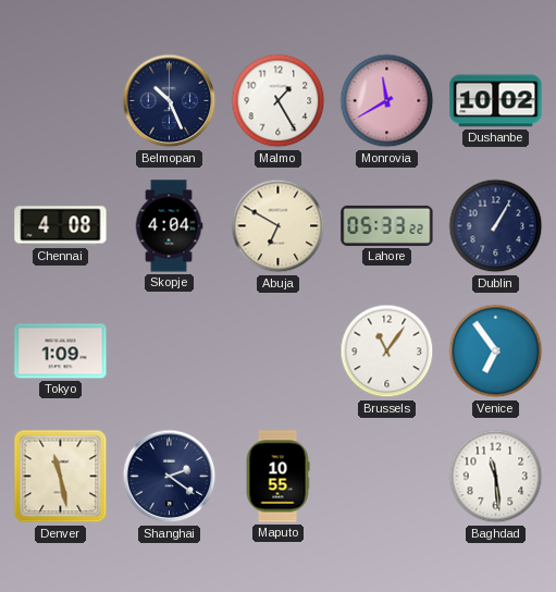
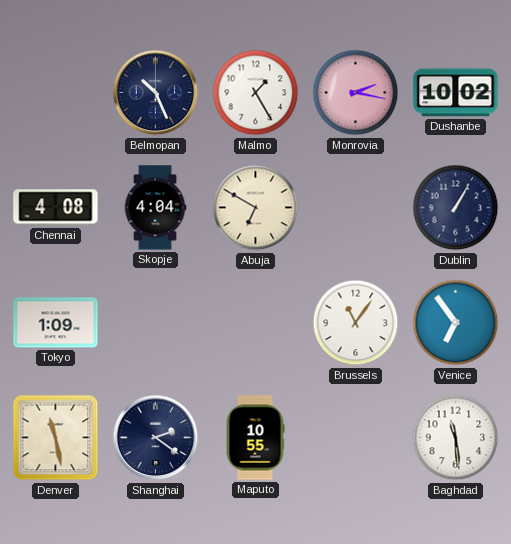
Monrovia: 11:40 -> 2:17 (356, 93)
Lahore: 05:33 -> none (387, 225)
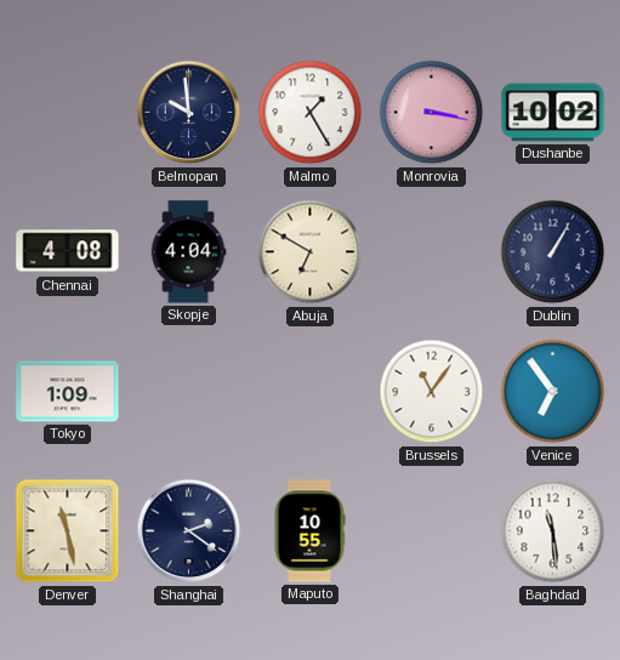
Belmopan: 10:26 -> 9:59 (189, 113)
Monrovia: 2:17 -> 3:17 (432, 113)
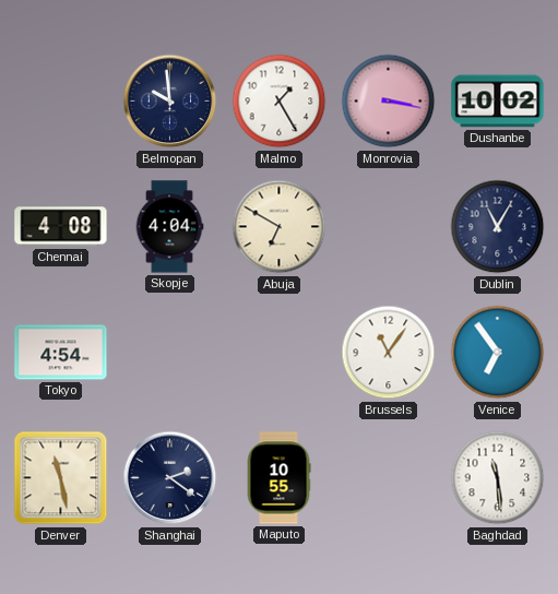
Dublin: 1:05 -> 11:05 (498, 227)
Tokyo: 1:09 -> 4:54 (61, 353)
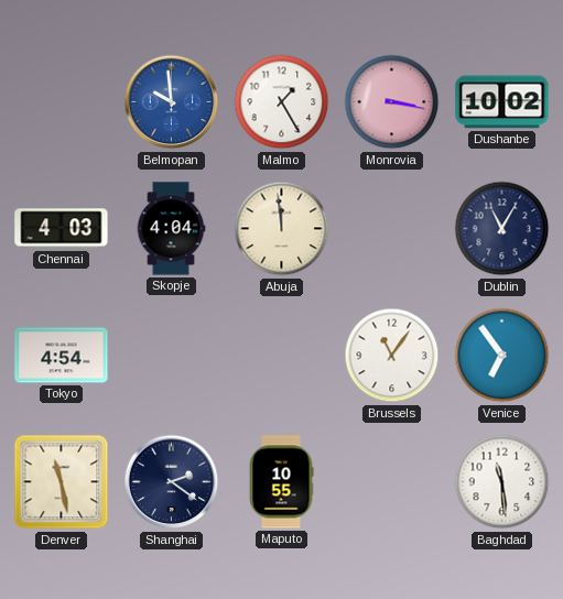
Belmopan dial: navy -> blue (172, 102)
Chennai: 4:08 -> 4:03 (62, 229)
Abuja: 6:50 -> 11:59 (282, 229)
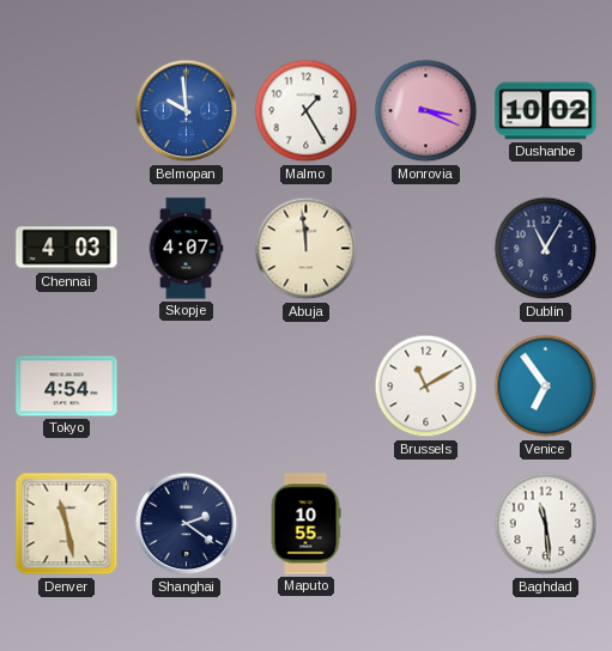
Monrovia: 3:17 -> 3:19 (426, 111)
Skopje: 4:04 -> 4:07 (186, 249)
Brussels: 11:06 -> 11:10 (426, 387)
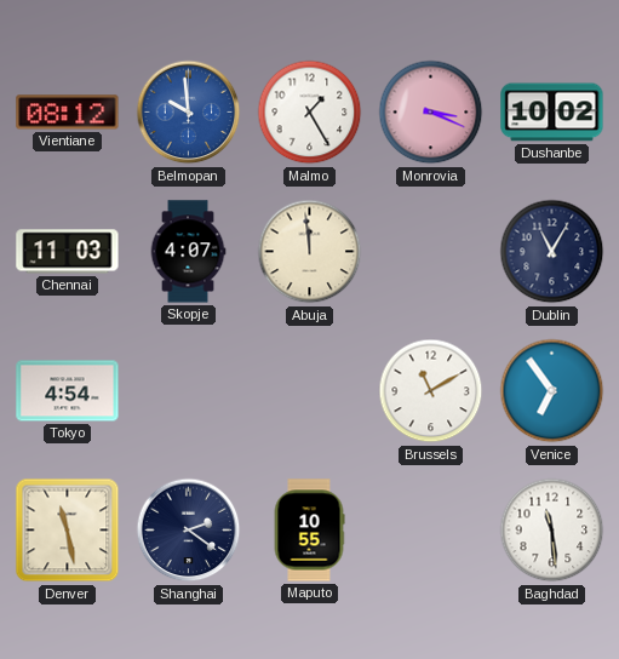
Vientiane: none -> 08:12 (68, 113)
Chennai: 4:03 -> 11:03 (68, 252)
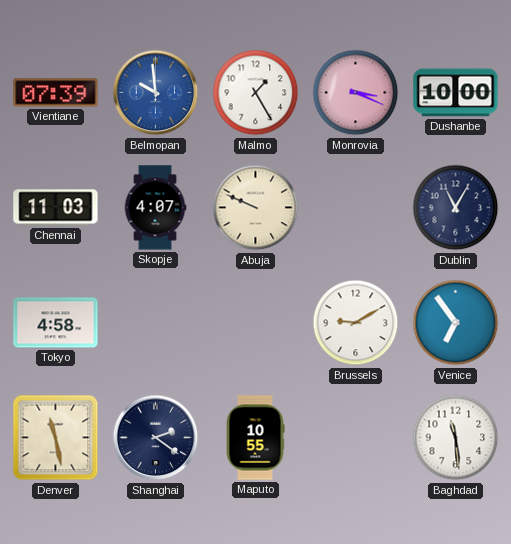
Vientiane: 08:12 -> 07:39 (56, 93)
Dushanbe: 10:02 -> 10:00 (456, 93)
Abuja: 11:59 -> 9:49 (256, 208)
Tokyo: 4:54 -> 4:58 (56, 323)
Brussels: 11:10 -> 9:10 (356, 323)
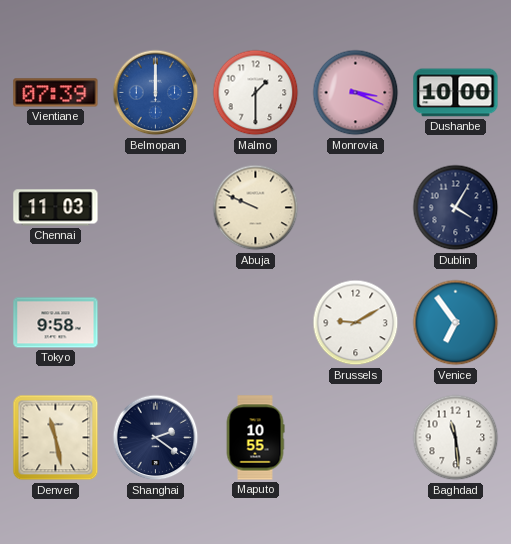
Belmopan: 9:59 -> 12:00 (156, 93)
Malmo: 1:25 -> 1:30 (256, 93)
Skopje: 4:07 -> none (155, 208)
Dublin: 11:05 -> 4:05 (456, 208)
Tokyo: 4:58 -> 9:58 (56, 323)
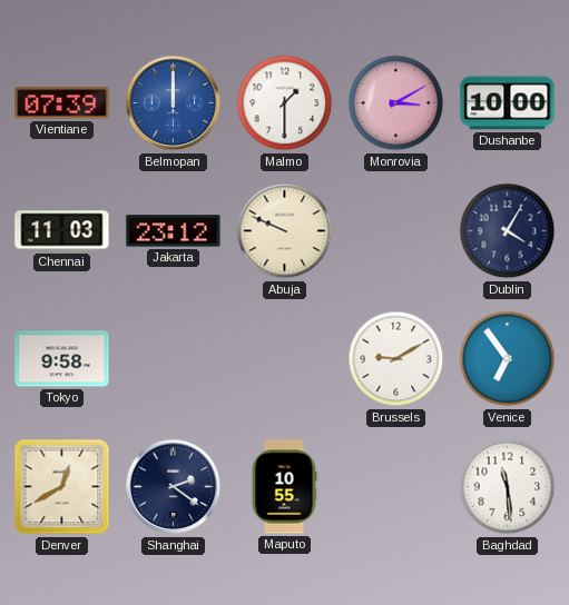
Monrovia: 3:19 -> 3:10 (396, 103)
Jakarta: none -> 23:12 (174, 231)
Denver: 11:28 -> 12:40 (62, 487)
